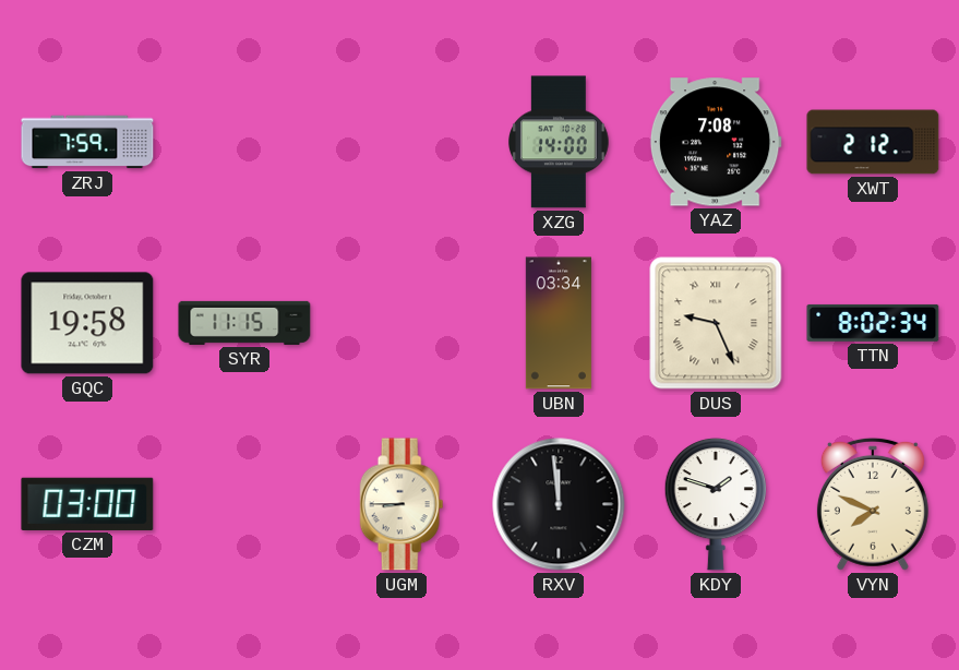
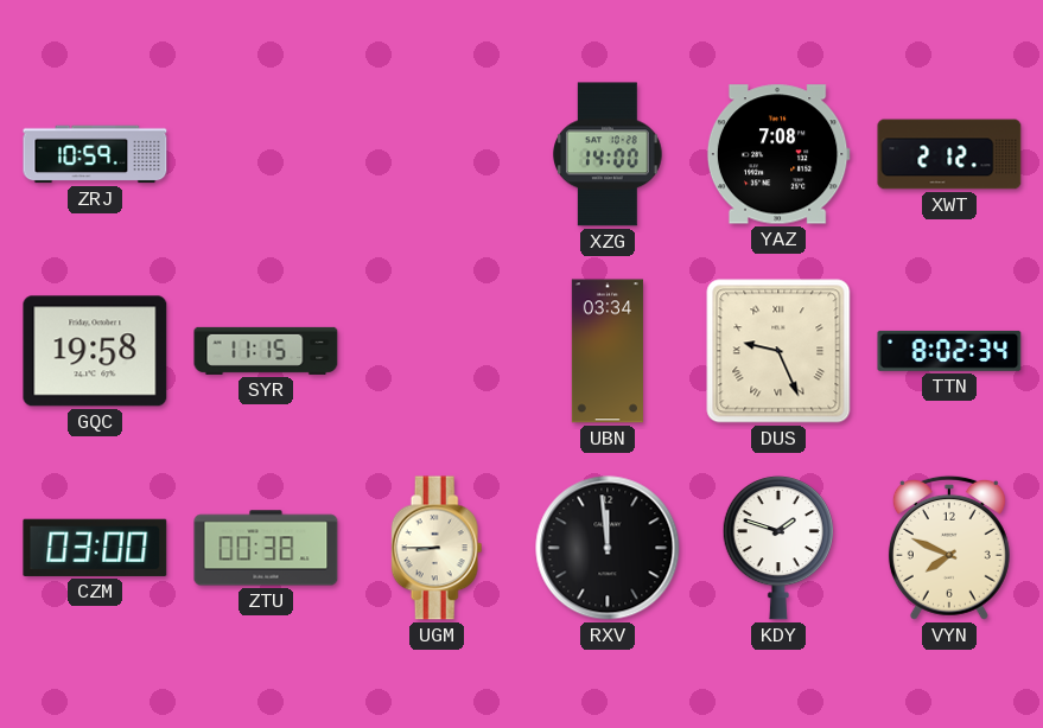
ZRJ: 7:59 -> 10:59 (95, 154)
ZTU: none -> 00:38 (266, 548)
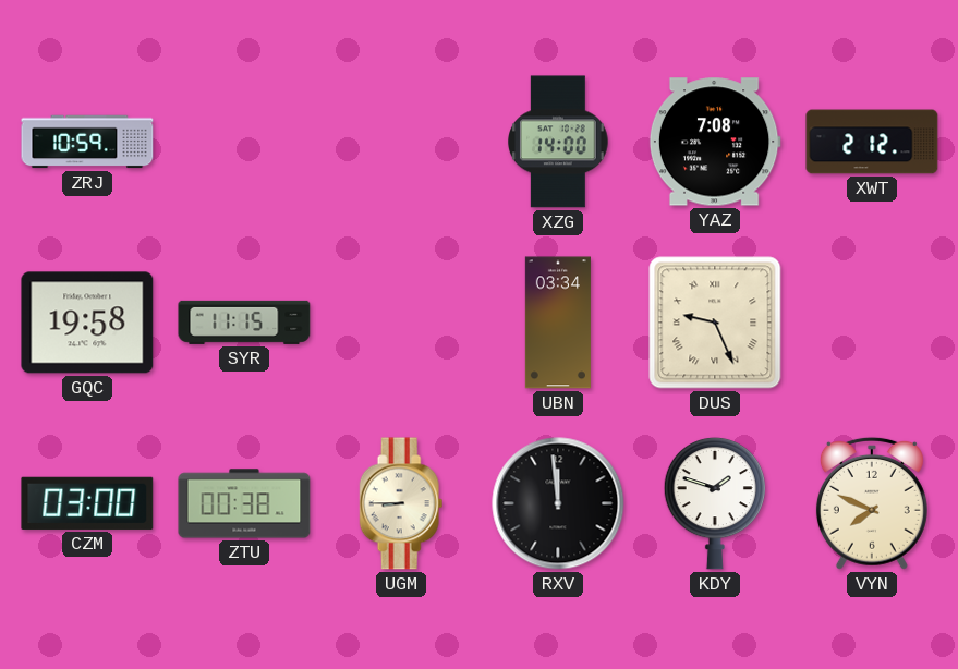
TTN: 8:02 -> none (949, 351)
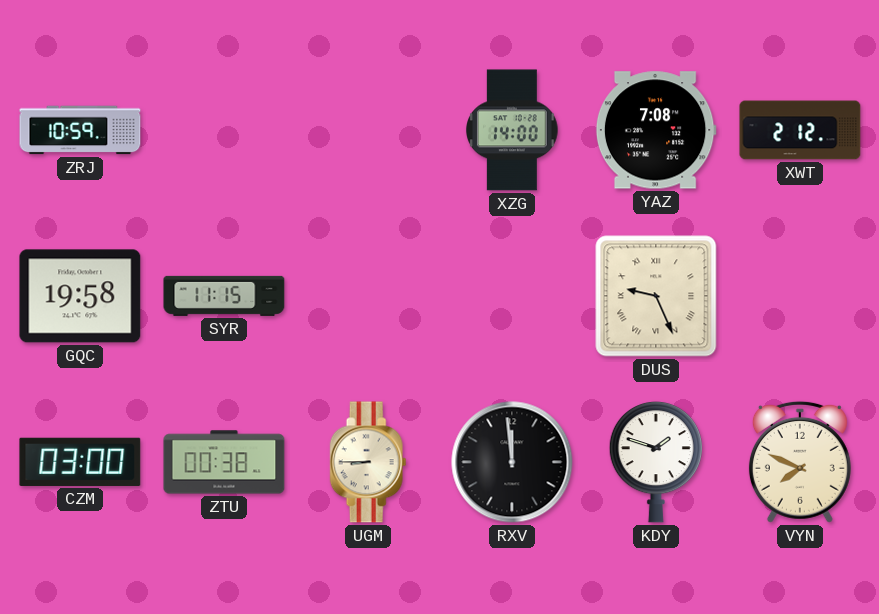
UBN: 03:34 -> none (558, 323)
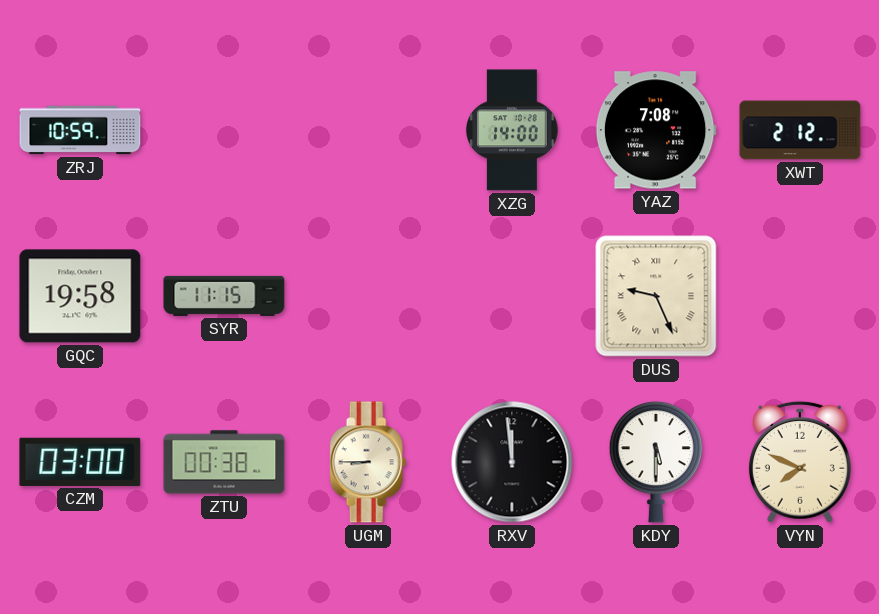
KDY: 1:48 -> 5:30 (655, 462)
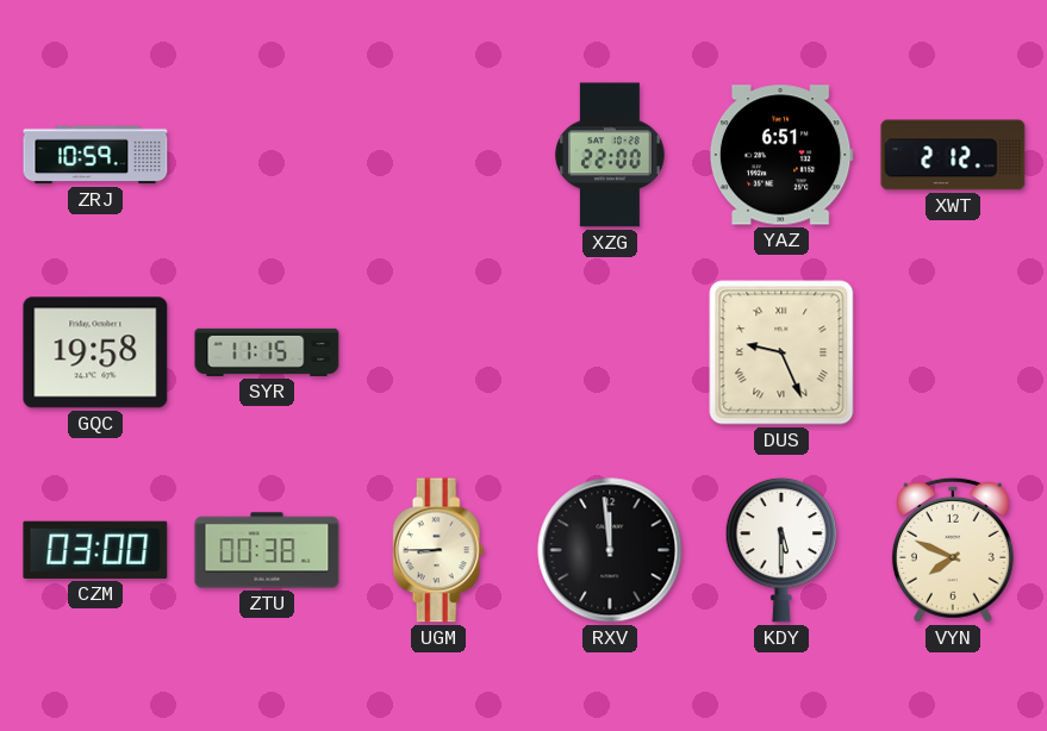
XZG: 14:00 -> 22:00 (610, 155)
YAZ: 7:08 -> 6:51 (781, 155)
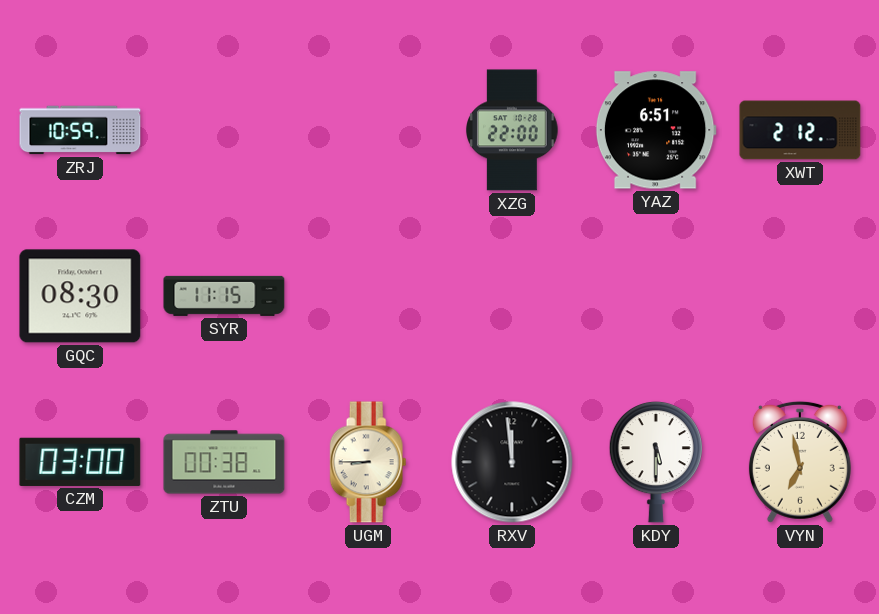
GQC: 19:58 -> 08:30 (80, 296)
DUS: 9:26 -> none (781, 352)
VYN: 7:49 -> 6:58 (800, 462)
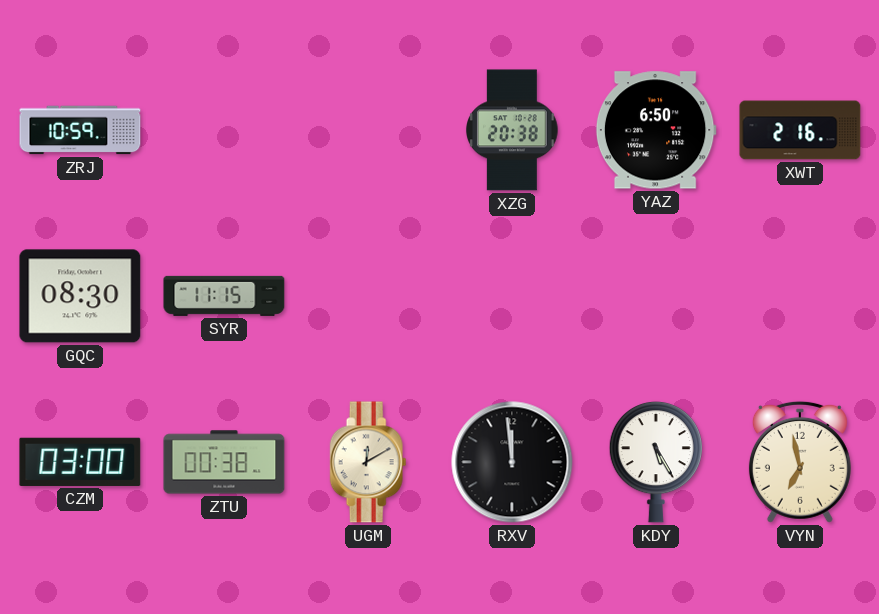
XZG: 22:00 -> 20:38 (512, 130)
YAZ: 6:51 -> 6:50 (656, 130)
XWT: 2:12 -> 2:16 (800, 130)
UGM: 8:45 -> 12:10 (368, 462)
KDY: 5:30 -> 5:25 (655, 462)
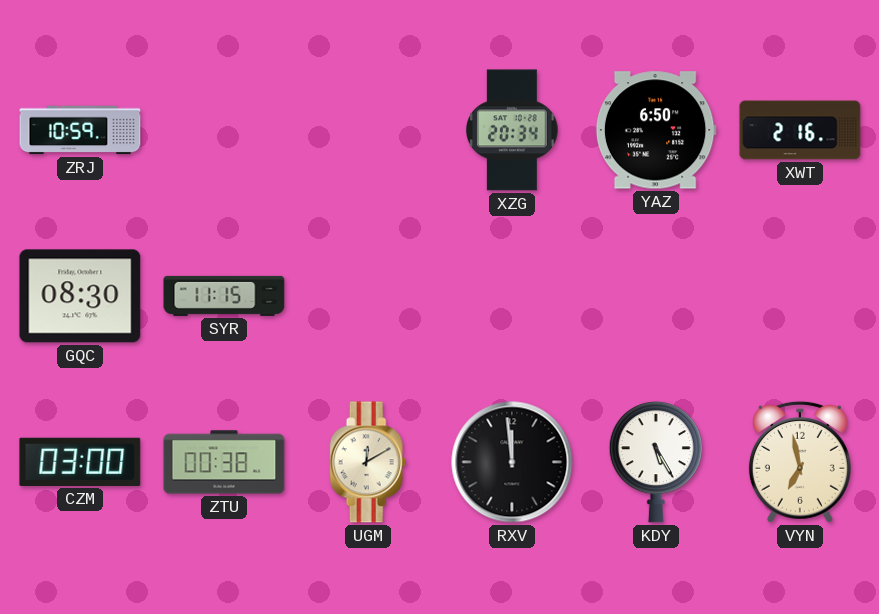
XZG: 20:38 -> 20:34 (512, 130)
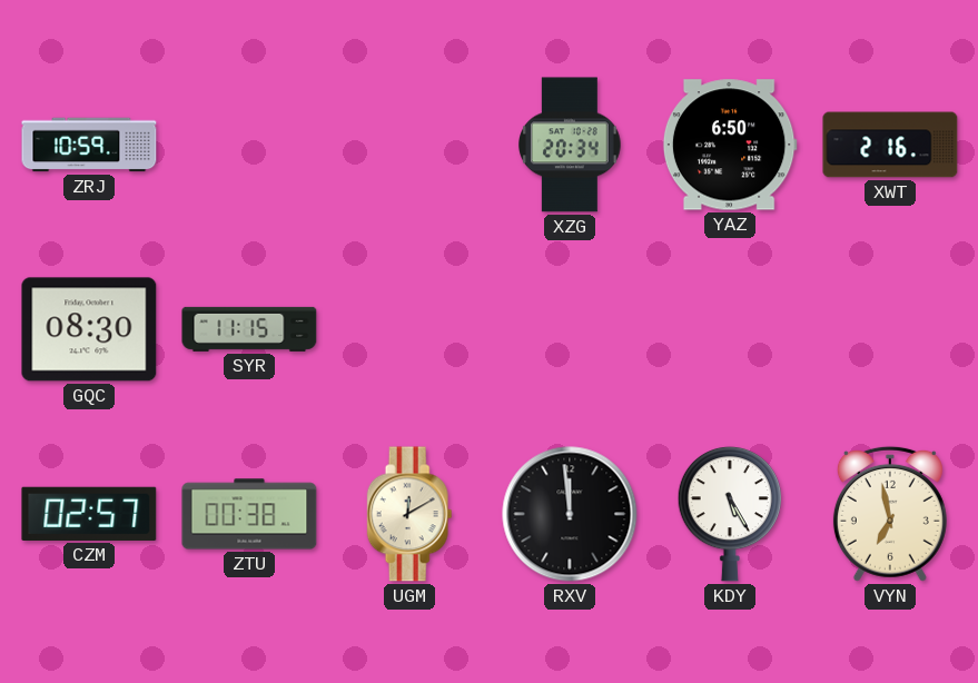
CZM: 03:00 -> 02:57 (89, 514)
